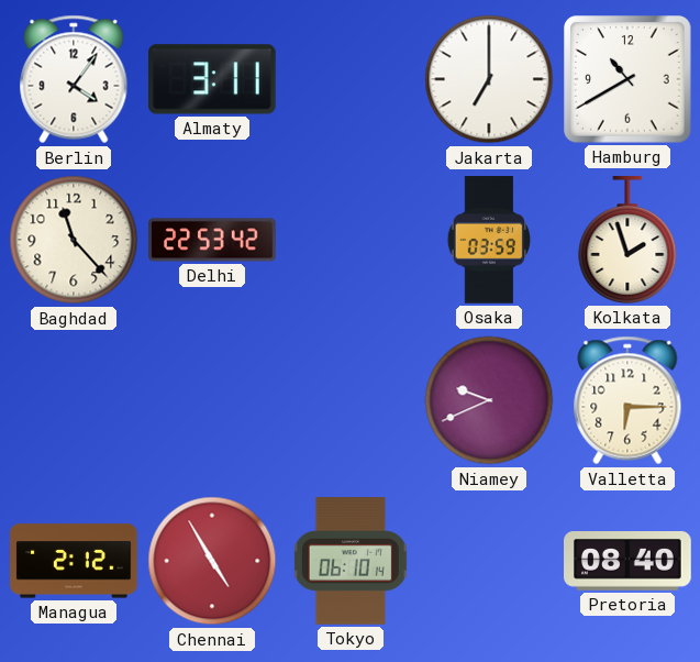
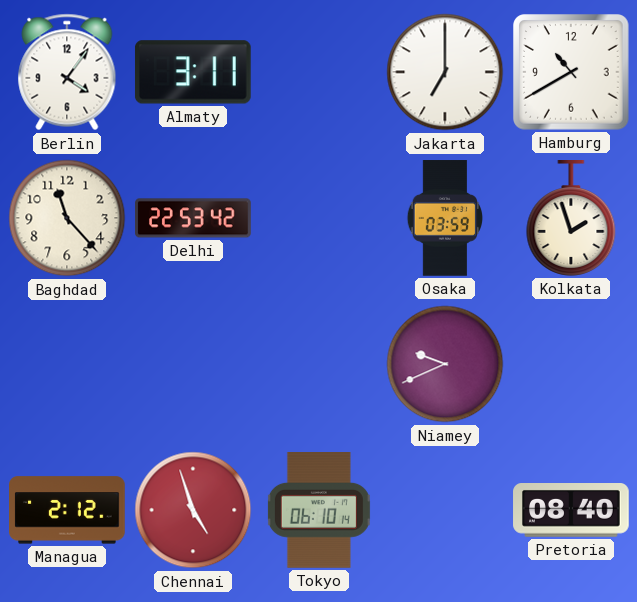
Valletta: 6:15 -> none (627, 400)
Chennai: 4:55 -> 4:57 (193, 510)
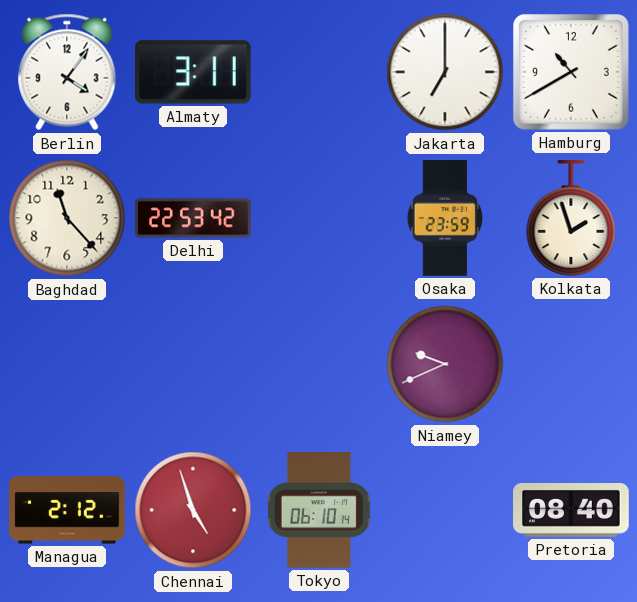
Osaka: 03:59 -> 23:59 (444, 218)
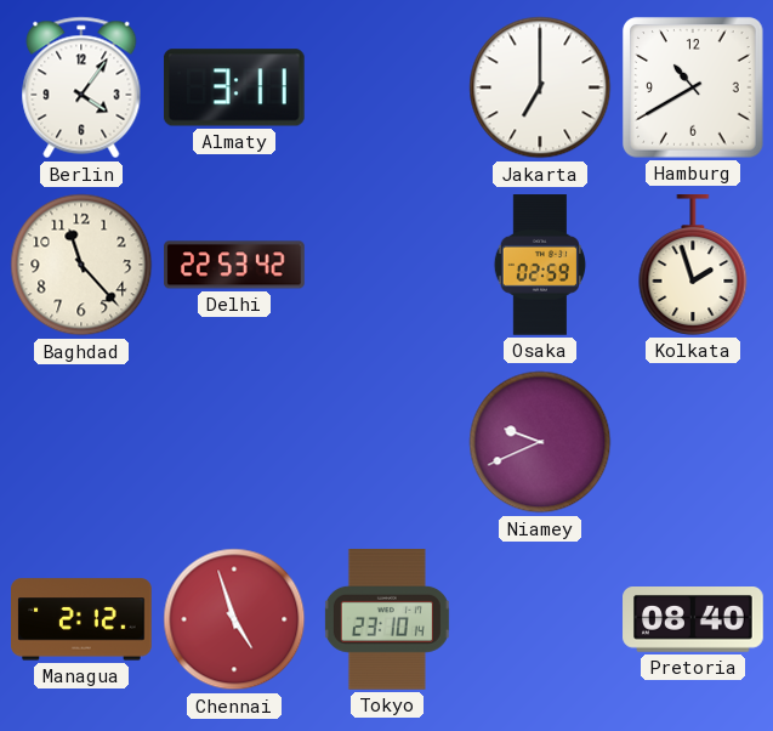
Osaka: 23:59 -> 02:59 (539, 265)
Tokyo: 06:10 -> 23:10 (387, 620)
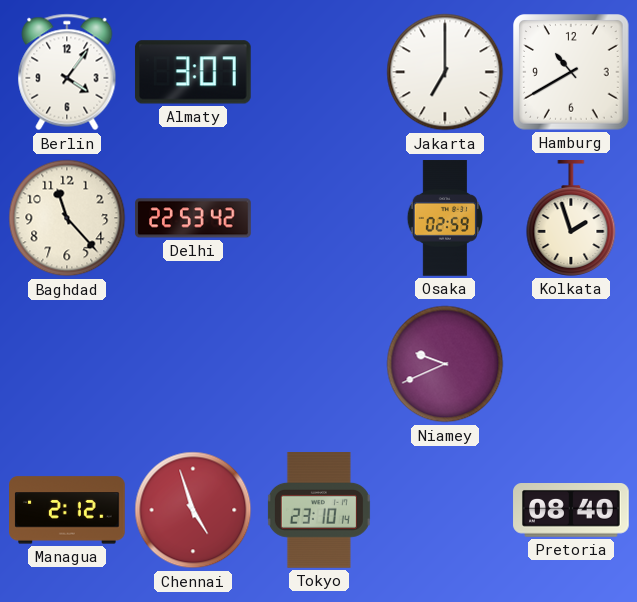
Almaty: 3:11 -> 3:07 (193, 72)
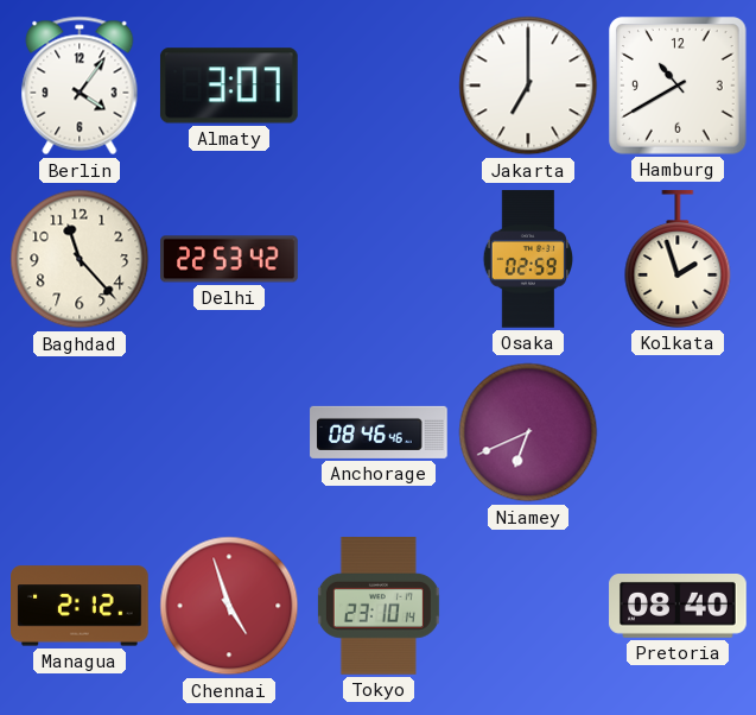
Anchorage: none -> 08:46 (379, 432)
Niamey: 9:41 -> 6:41 (528, 432)
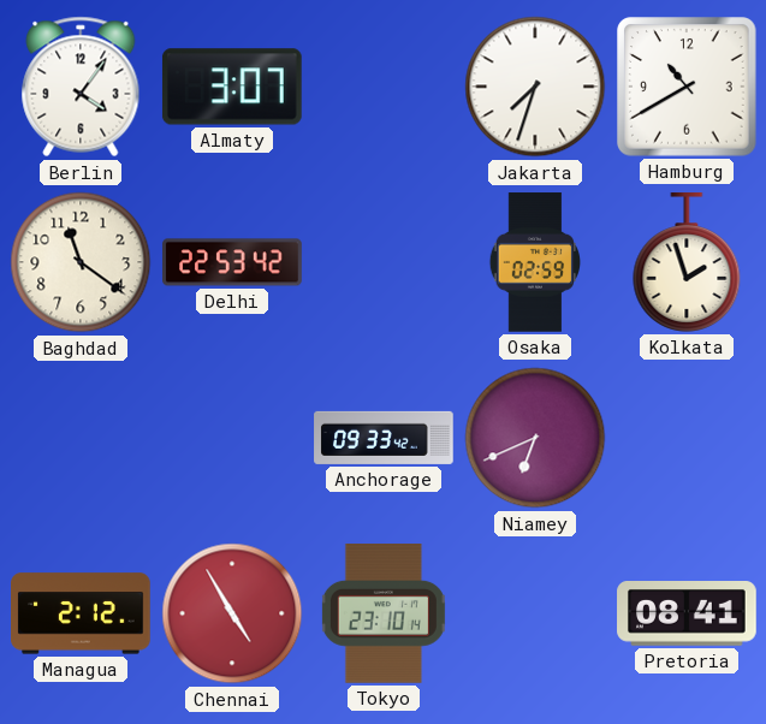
Jakarta: 7:00 -> 7:33 (535, 87)
Baghdad: 11:23 -> 11:21 (81, 262)
Anchorage: 08:46 -> 09:33 (384, 438)
Chennai: 4:57 -> 4:55 (232, 613)
Pretoria: 08:40 -> 08:41 (687, 615)
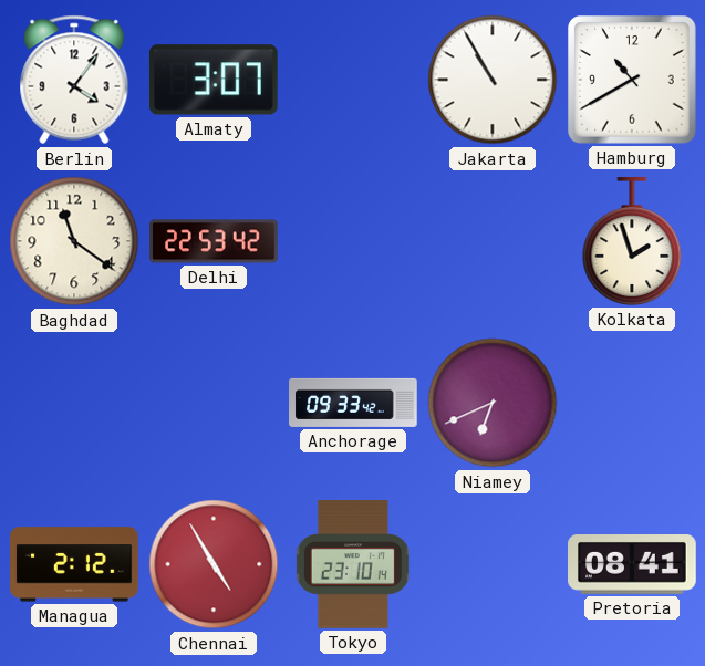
Jakarta: 7:33 -> 10:55 (493, 80)
Osaka: 02:59 -> none (534, 262)
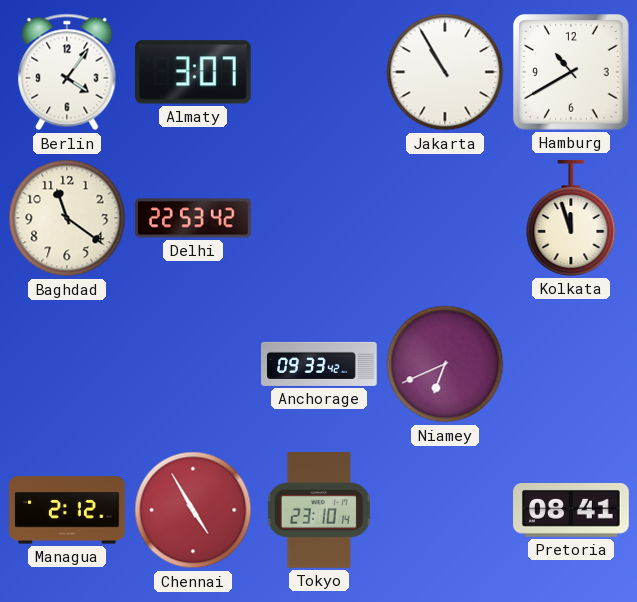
Kolkata: 1:57 -> 11:57 (571, 219)
